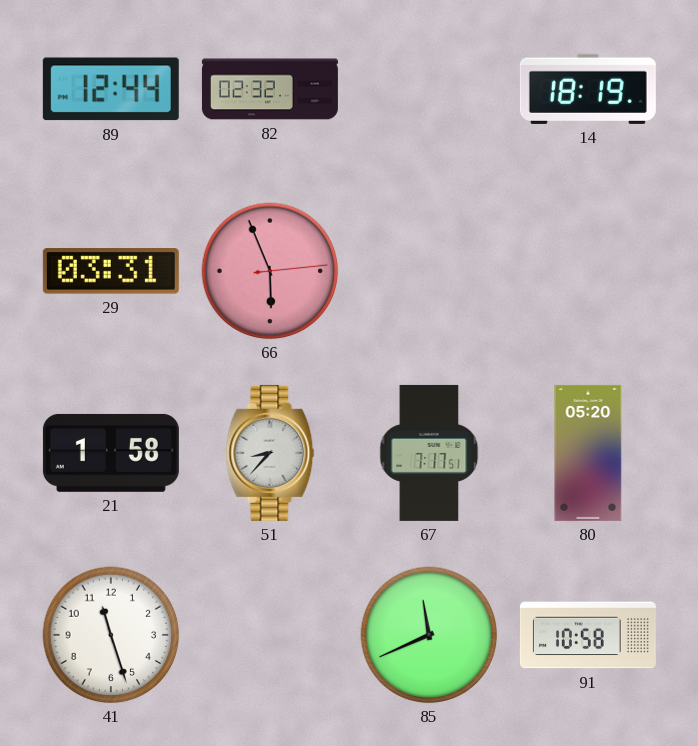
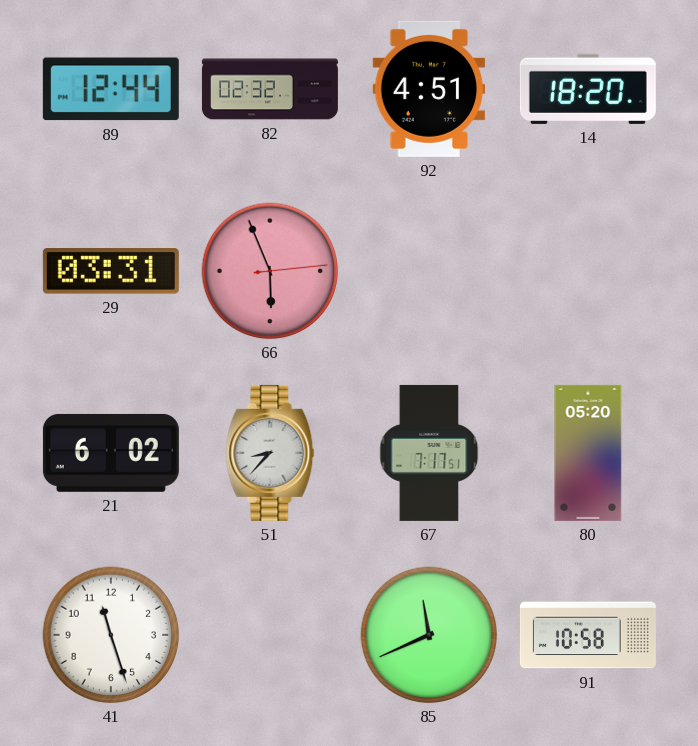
92: none -> 4:51 (429, 89)
14: 18:19 -> 18:20 (588, 89)
21: 1:58 -> 6:02 (111, 453)
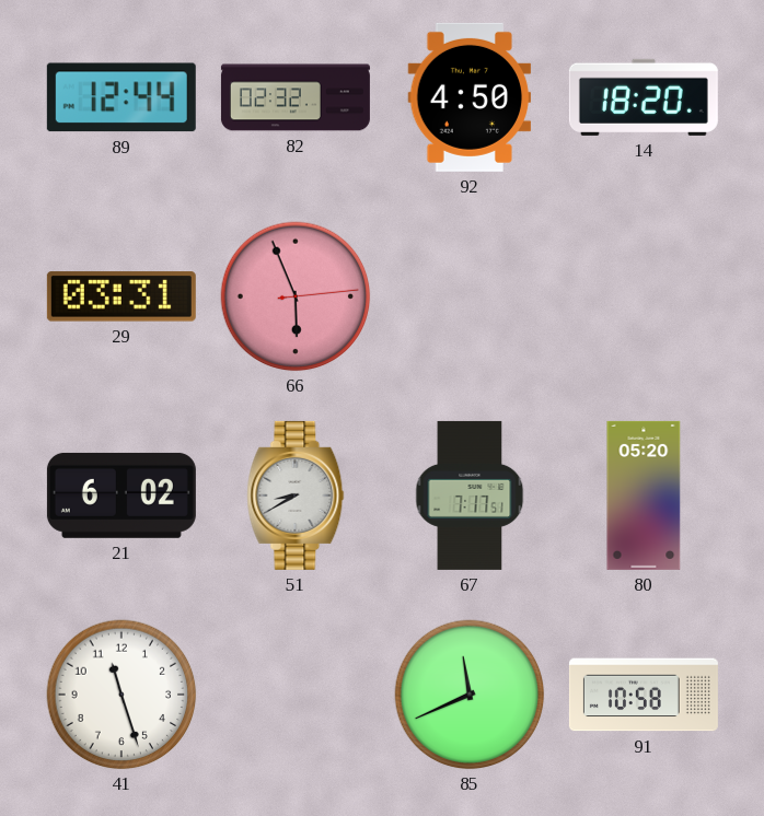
92: 4:51 -> 4:50 (470, 97)
51: 8:37 -> 8:40 (296, 496)
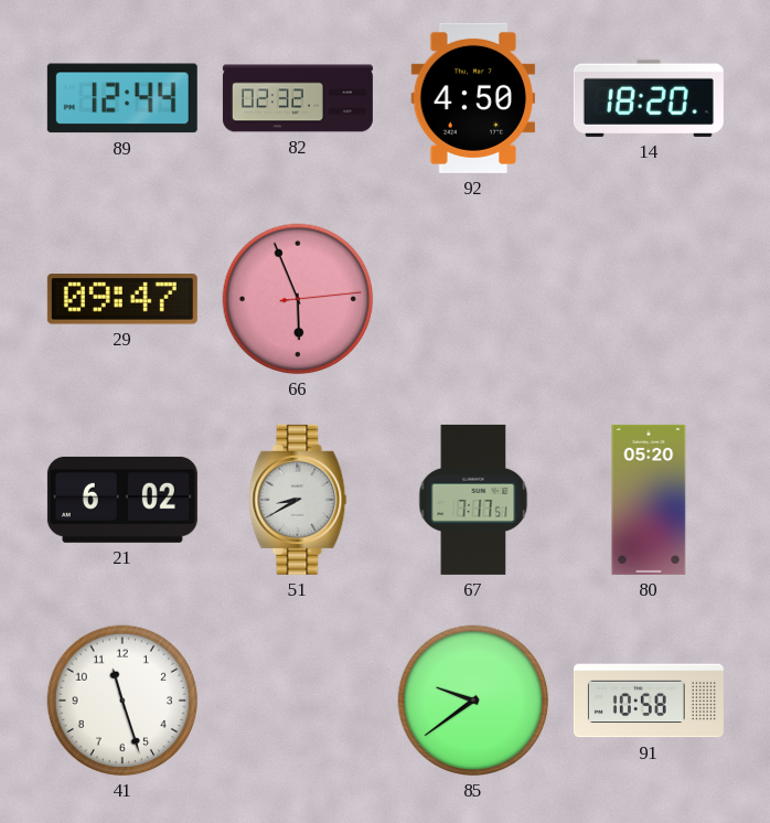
29: 03:31 -> 09:47 (122, 299)
85: 11:41 -> 9:39 (473, 701)
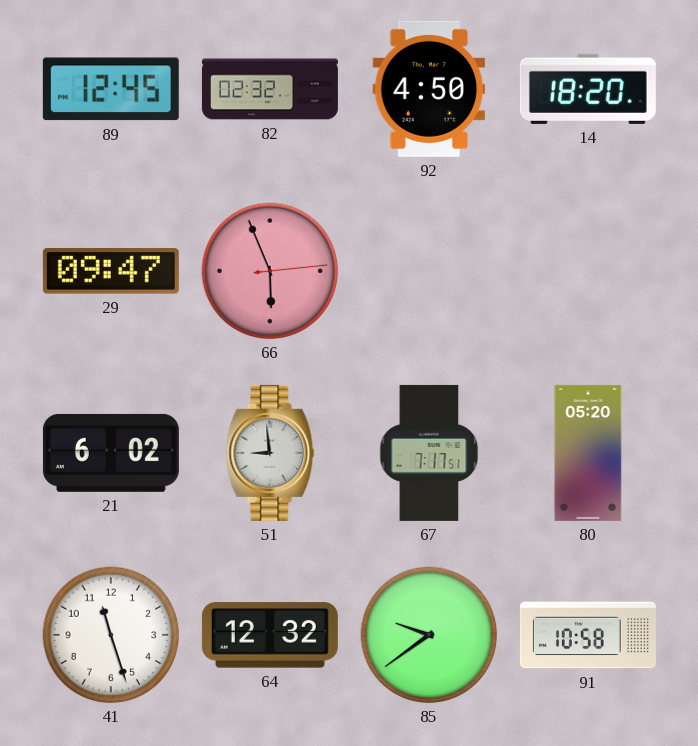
89: 12:44 -> 12:45 (111, 89)
51: 8:40 -> 8:59 (270, 453)
64: none -> 12:32 (270, 635)
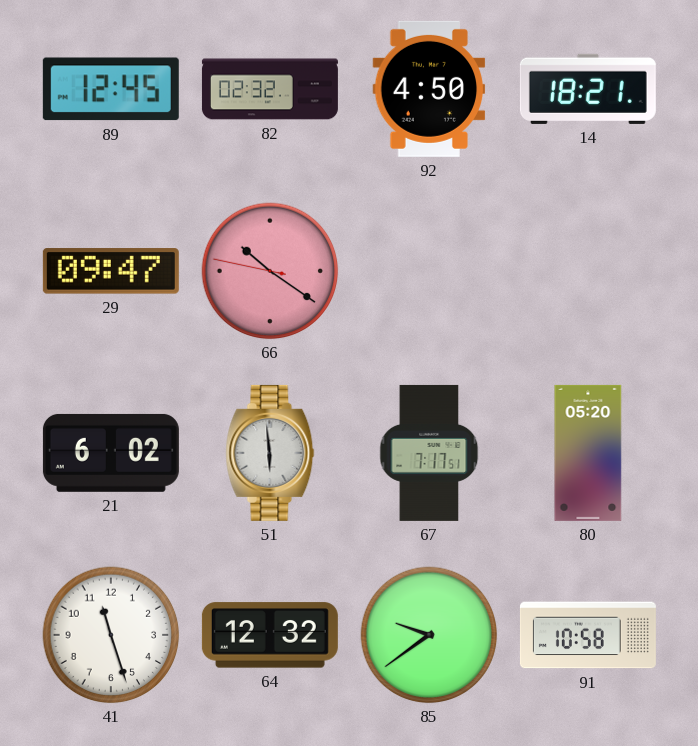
14: 18:20 -> 18:21 (588, 89)
66: 5:56 -> 10:20 (270, 271)
51: 8:59 -> 5:59 (270, 453)
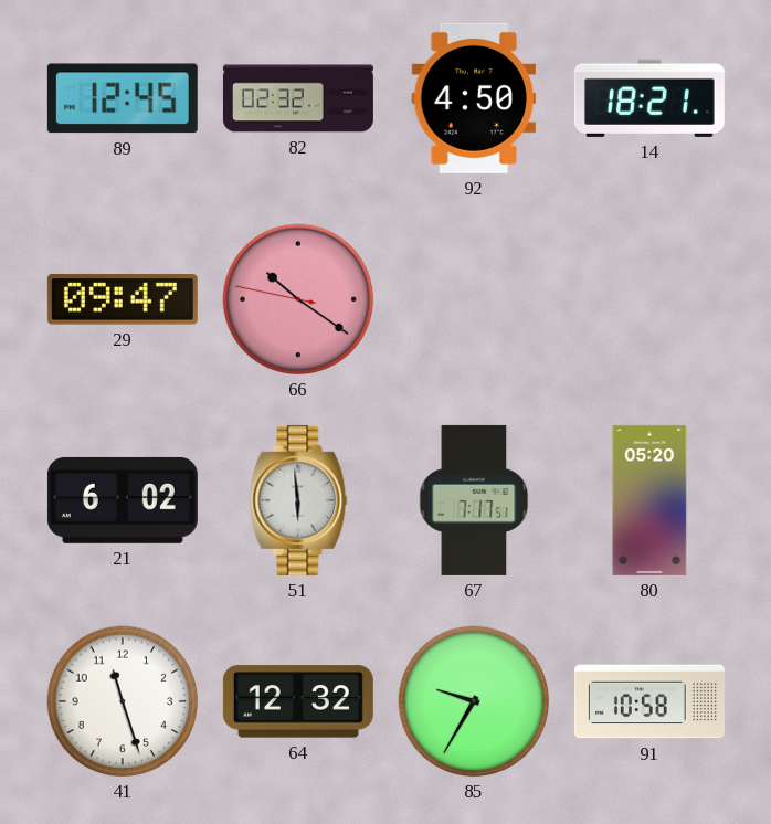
85: 9:39 -> 9:35 (474, 701)
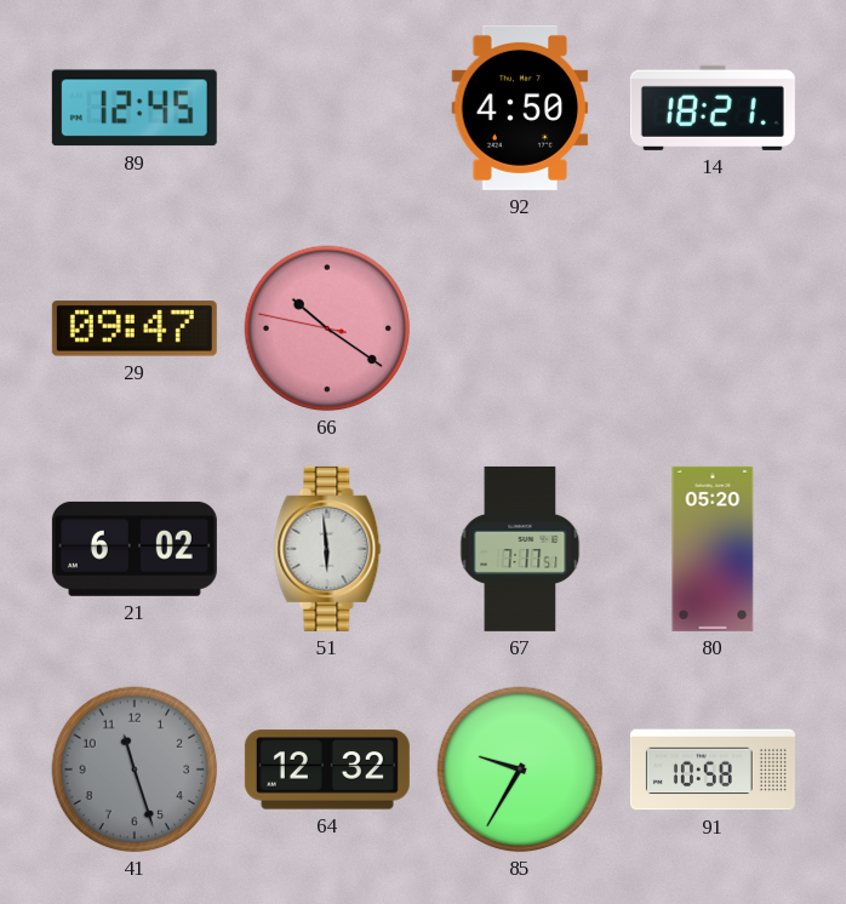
82: 02:32 -> none (298, 98)
41 dial: white -> grey (135, 769)
